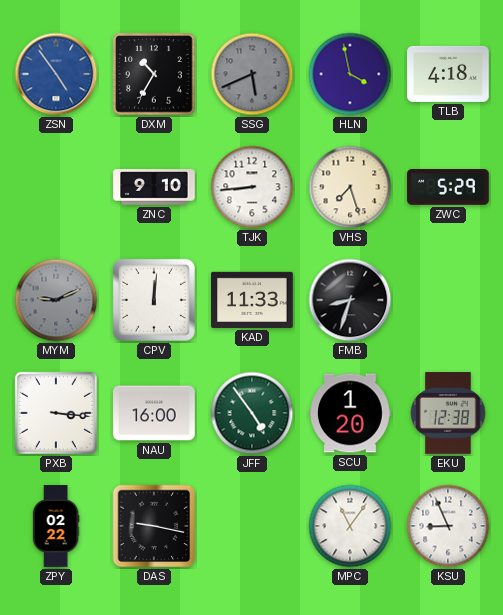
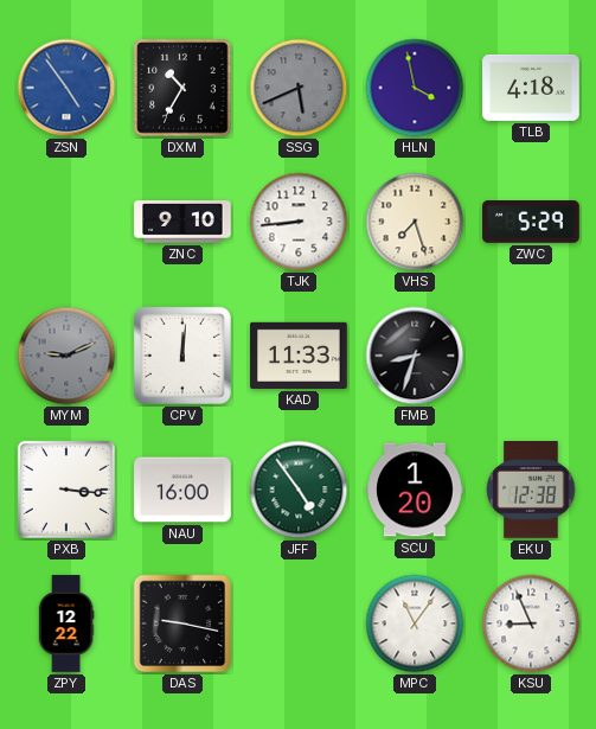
ZPY: 02:22 -> 12:22 (66, 624)
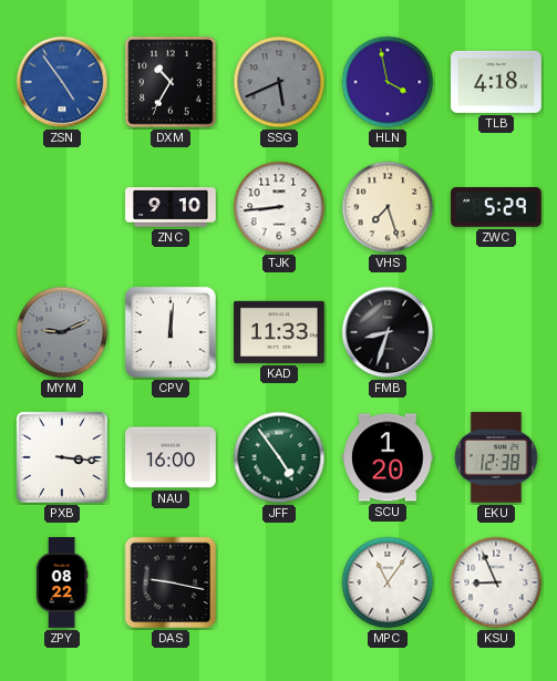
ZPY: 12:22 -> 08:22 (62, 582)
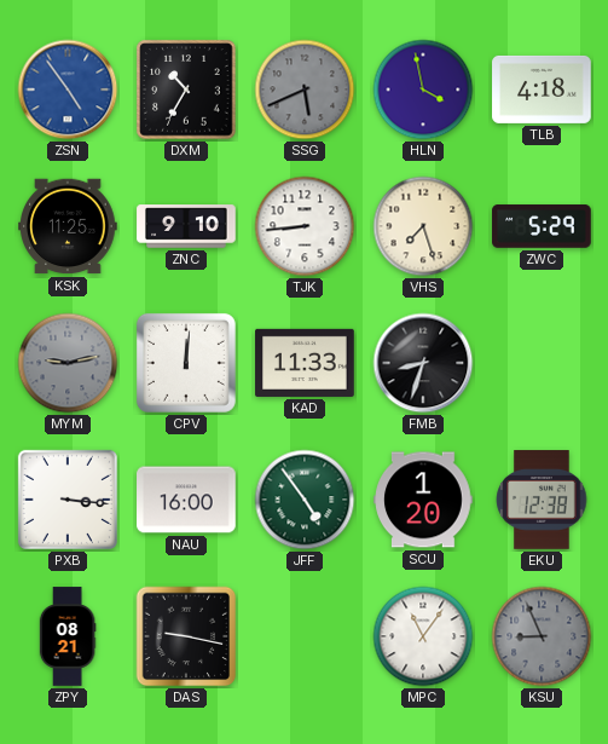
KSK: none -> 11:25 (68, 226)
MYM: 9:11 -> 9:13 (68, 363)
ZPY: 08:22 -> 08:21 (68, 636)
KSU dial: white -> grey (542, 636)
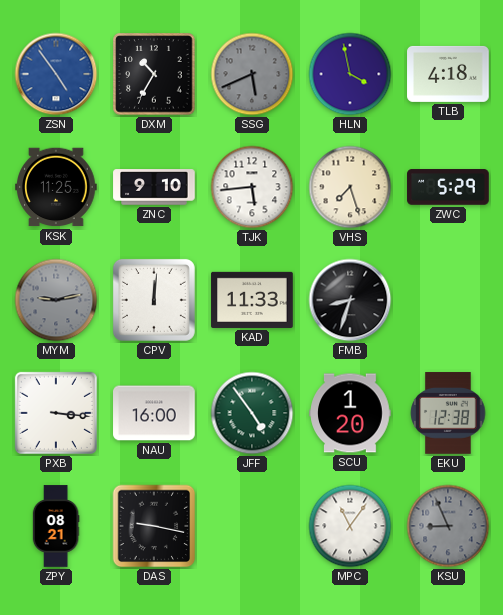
TJK: 8:44 -> 5:44 (252, 187)
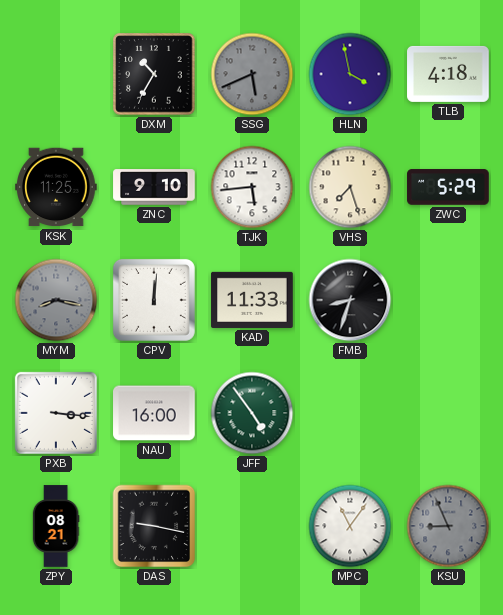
ZSN: 4:54 -> none (56, 74)
MYM: 9:13 -> 8:17 (56, 300)
SCU: 1:20 -> none (350, 413)
EKU: 12:38 -> none (448, 413)
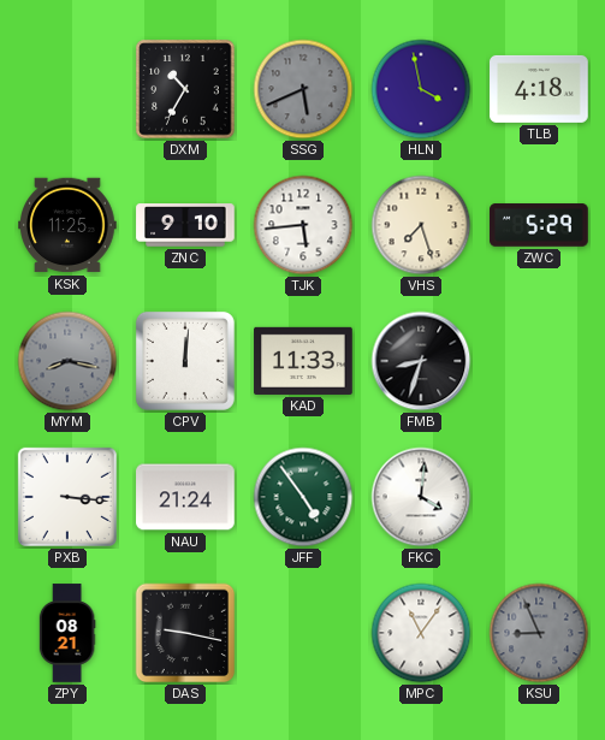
NAU: 16:00 -> 21:24 (185, 497)
FKC: none -> 4:01 (421, 497)
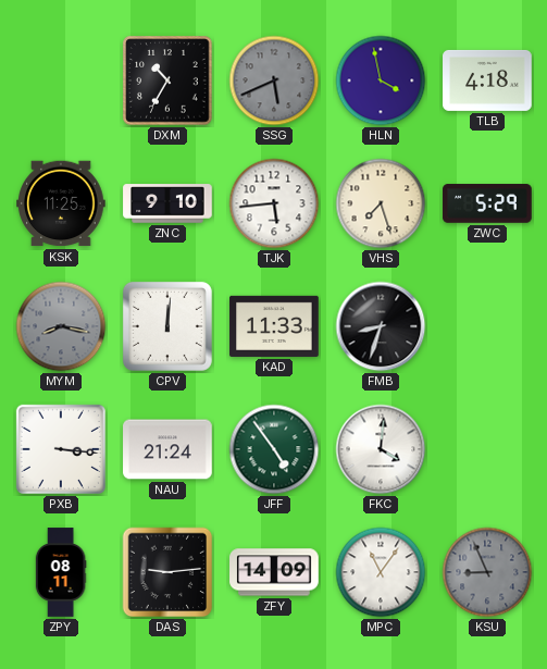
ZPY: 08:21 -> 08:11 (61, 572)
DAS: 9:17 -> 9:14 (167, 572)
ZFY: none -> 14:09 (274, 572)
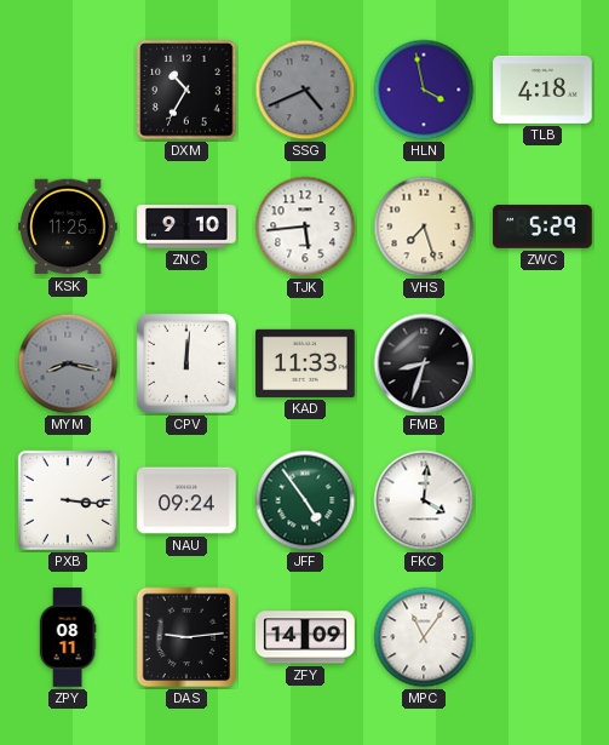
SSG: 5:41 -> 4:41 (305, 90)
NAU: 21:24 -> 09:24 (186, 500)
KSU: 8:56 -> none (487, 572)
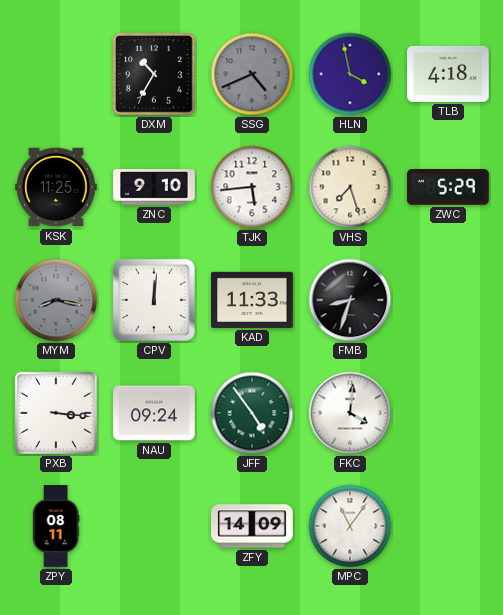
DAS: 9:14 -> none (186, 637)
